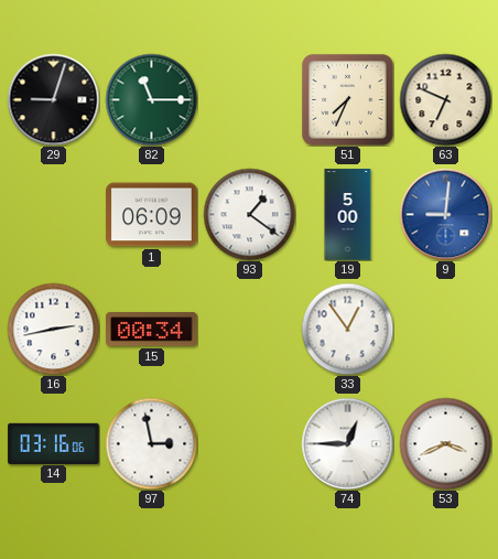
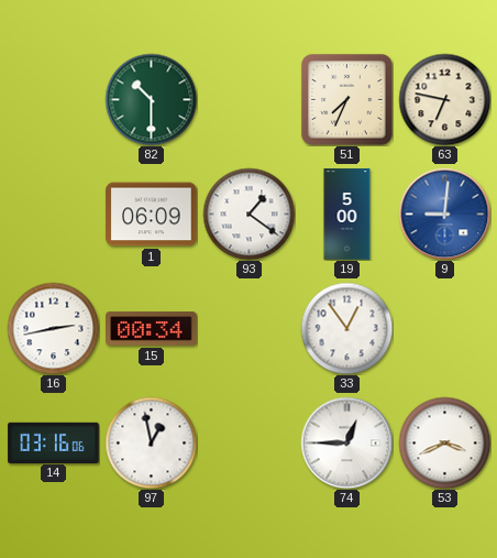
29: 9:03 -> none (53, 99)
82: 11:15 -> 10:30 (151, 99)
63: 6:49 -> 6:47 (444, 99)
97: 2:58 -> 12:58 (151, 442)
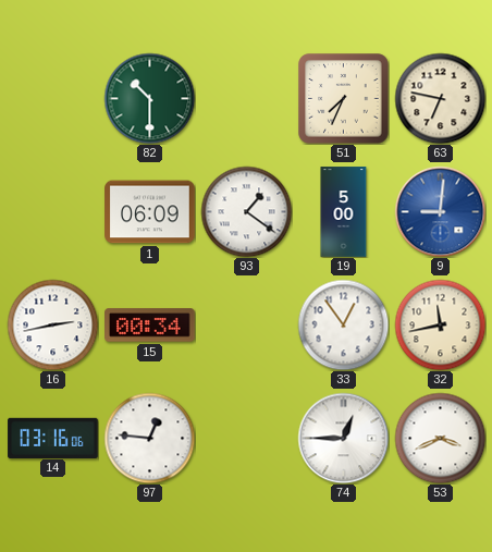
32: none -> 11:43 (440, 324)
97: 12:58 -> 12:46 (149, 438)
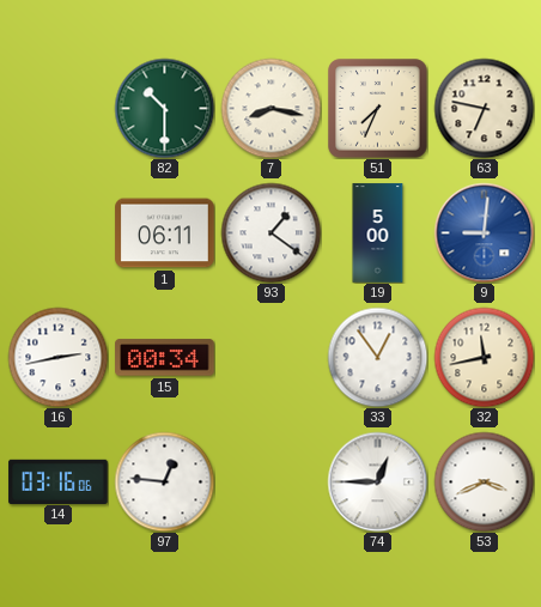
7: none -> 8:17 (270, 108)
1: 06:09 -> 06:11 (165, 233)
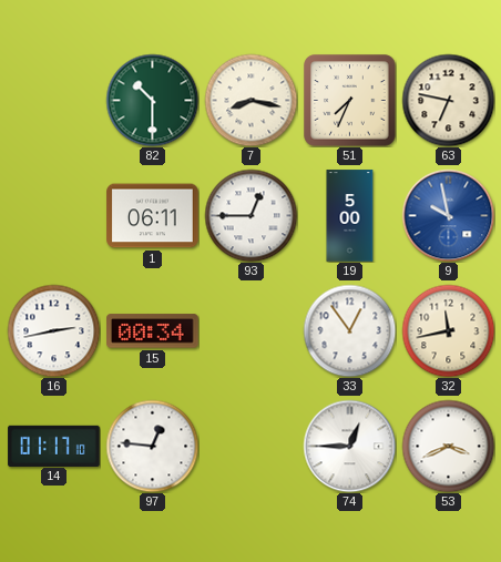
93: 1:21 -> 12:45 (250, 215)
9: 9:01 -> 9:58 (448, 215)
14: 03:16 -> 01:17 (54, 446)
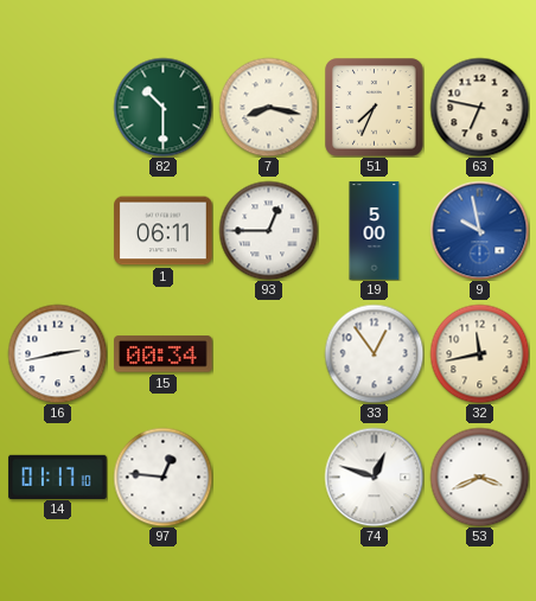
74: 12:45 -> 12:48 (374, 477)
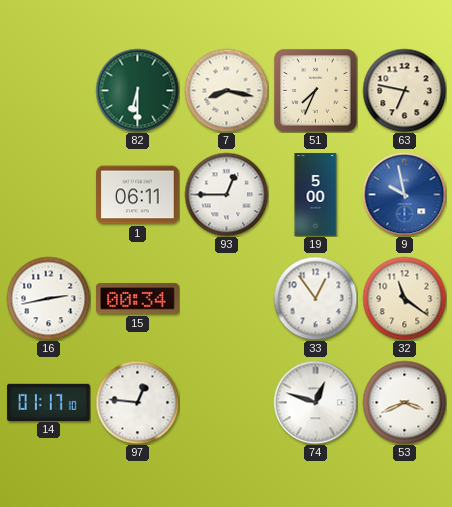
82: 10:30 -> 6:30 (137, 90)
32: 11:43 -> 11:21 (404, 298)
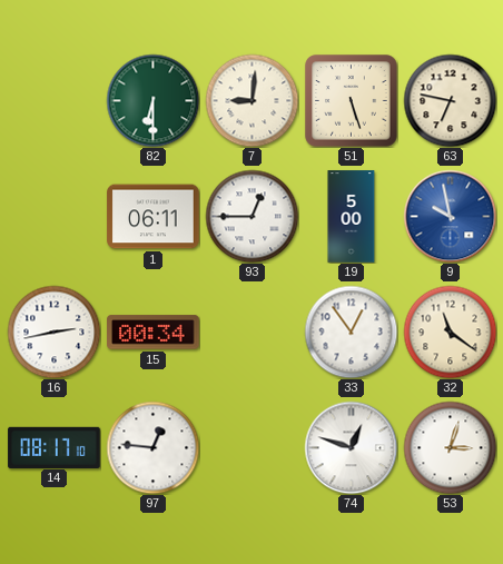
7: 8:17 -> 9:01 (251, 100)
51: 7:34 -> 5:27 (351, 100)
14: 01:17 -> 08:17 (55, 447)
53: 3:41 -> 3:03 (450, 447)
